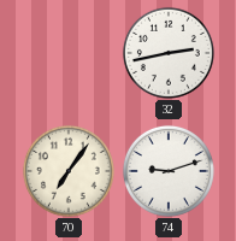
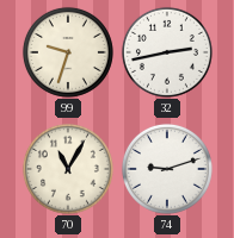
99: none -> 9:33 (68, 52)
70: 7:06 -> 11:05 (68, 169)
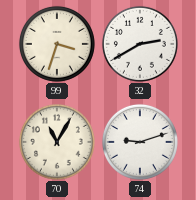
99: 9:33 -> 3:33 (57, 44)
32: 2:43 -> 2:40 (140, 44)
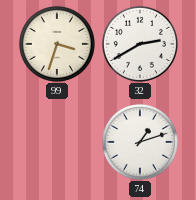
70: 11:05 -> none (57, 142)
74: 9:12 -> 1:12 (140, 142)
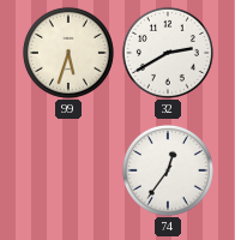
99: 3:33 -> 5:33 (68, 53)
74: 1:12 -> 12:36 (168, 170)
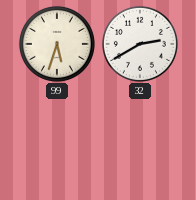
74: 12:36 -> none (168, 170)
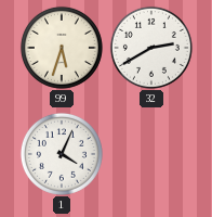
1: none -> 4:04 (62, 154)
